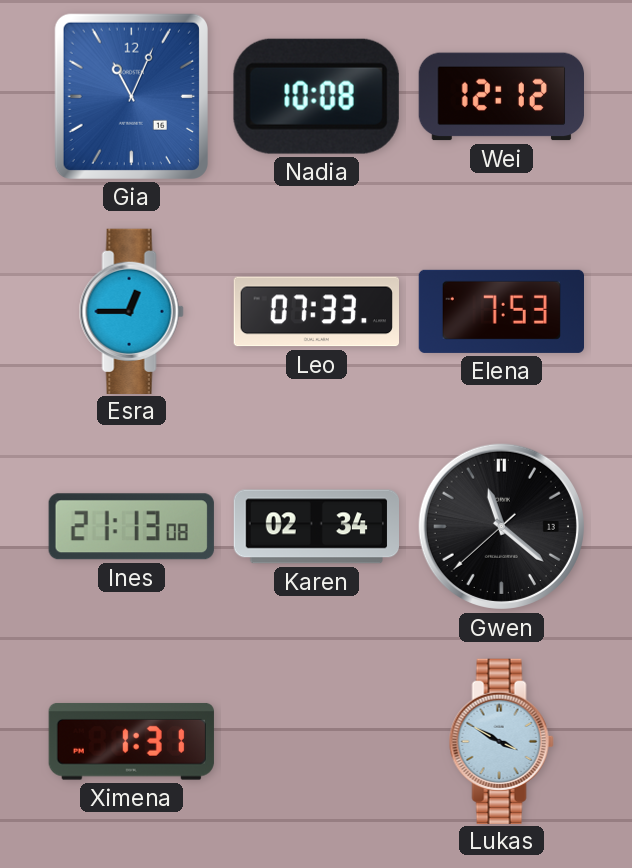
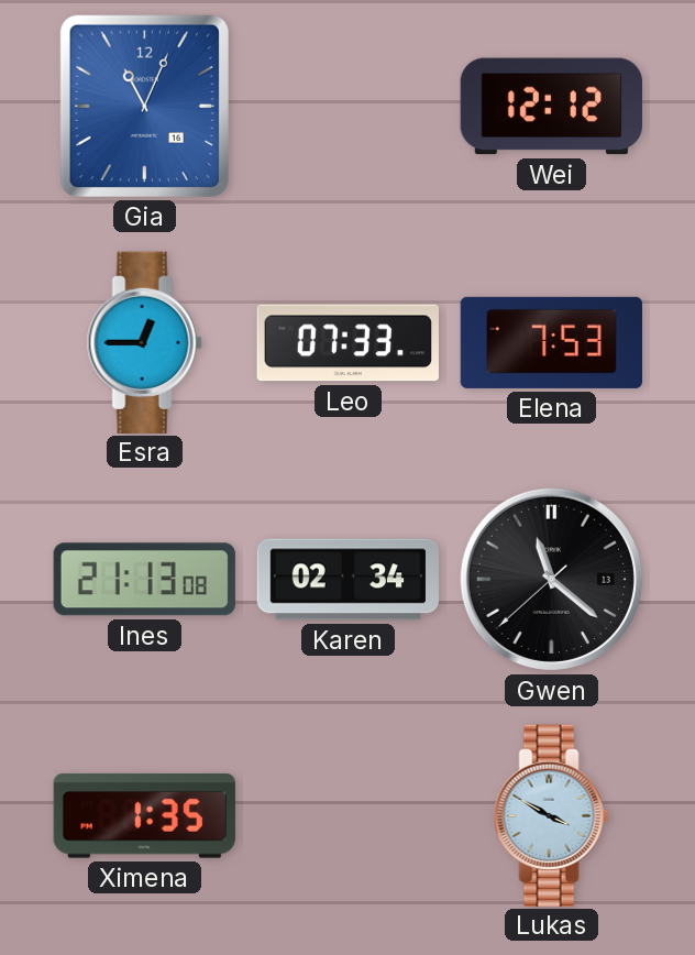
Nadia: 10:08 -> none (316, 96)
Ximena: 1:31 -> 1:35 (144, 815)
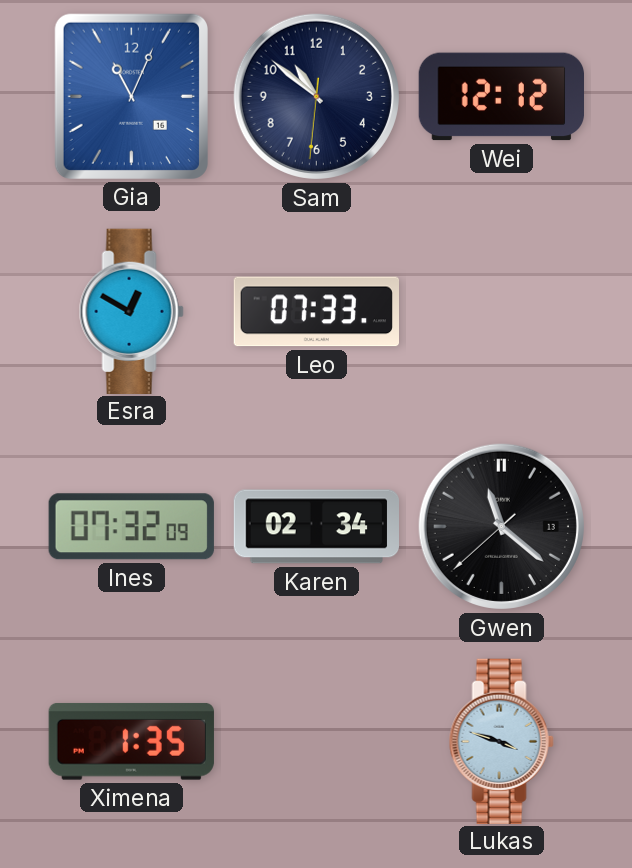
Sam: none -> 10:51 (316, 96)
Esra: 12:45 -> 12:50 (131, 311)
Elena: 7:53 -> none (551, 342)
Ines: 21:13 -> 07:32 (131, 527)
Lukas: 3:50 -> 3:48 (501, 741)
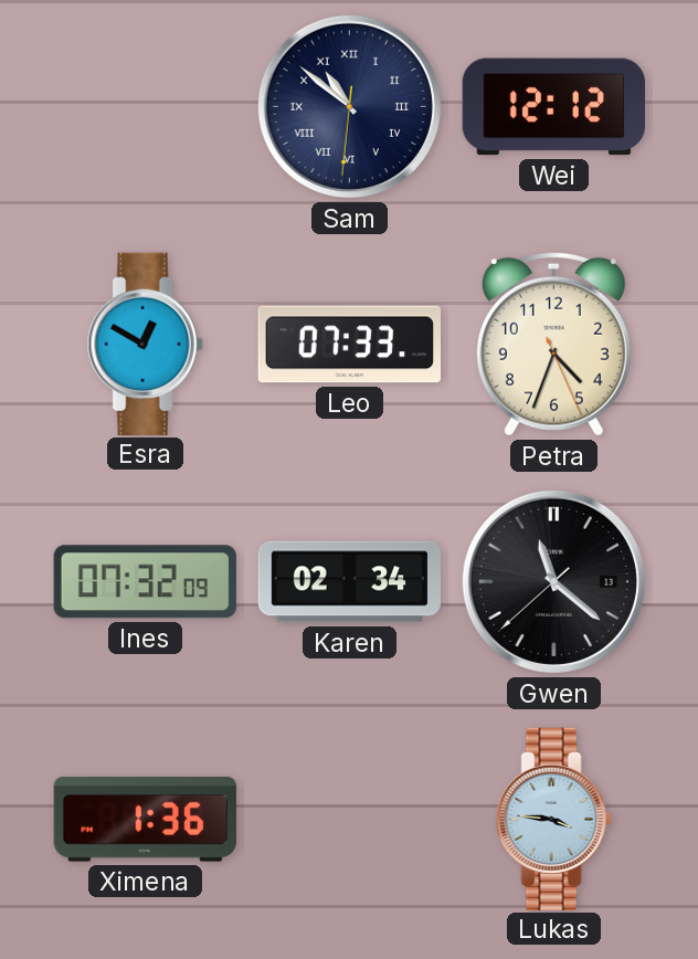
Gia: 11:04 -> none (131, 96)
Sam numerals: Arabic -> Roman (349, 106)
Petra: none -> 4:33 (553, 344)
Ximena: 1:35 -> 1:36 (145, 819)
Lukas: 3:48 -> 3:46 (553, 819)
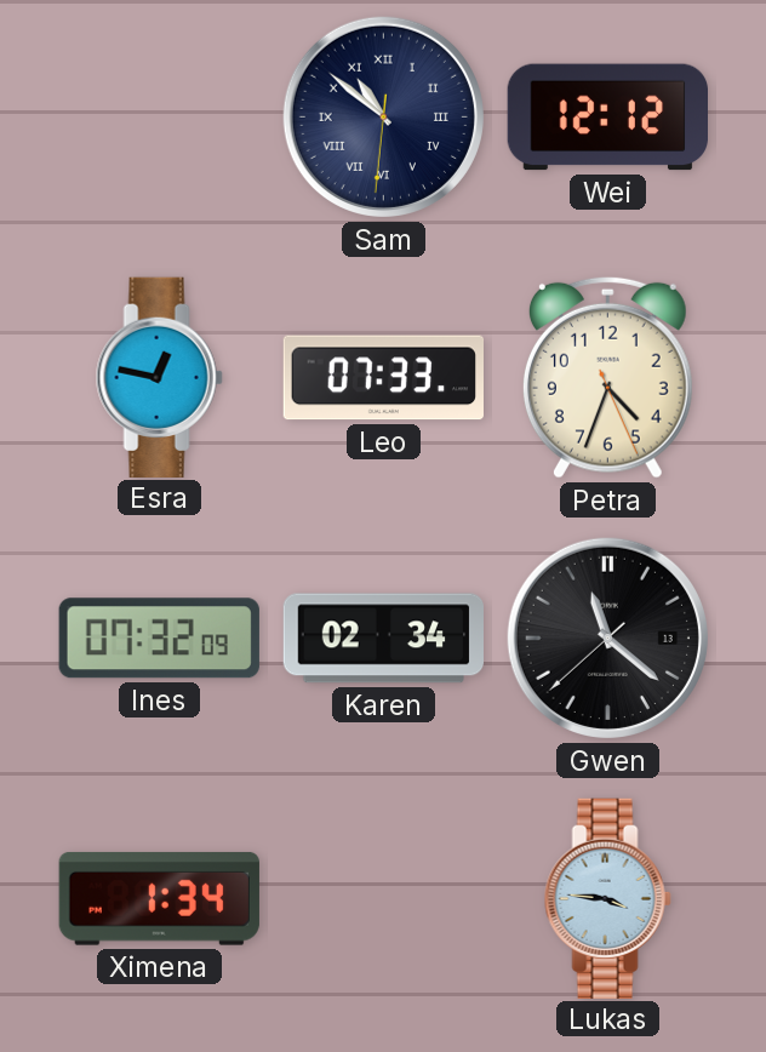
Esra: 12:50 -> 12:47 (159, 377)
Ximena: 1:36 -> 1:34 (159, 898)
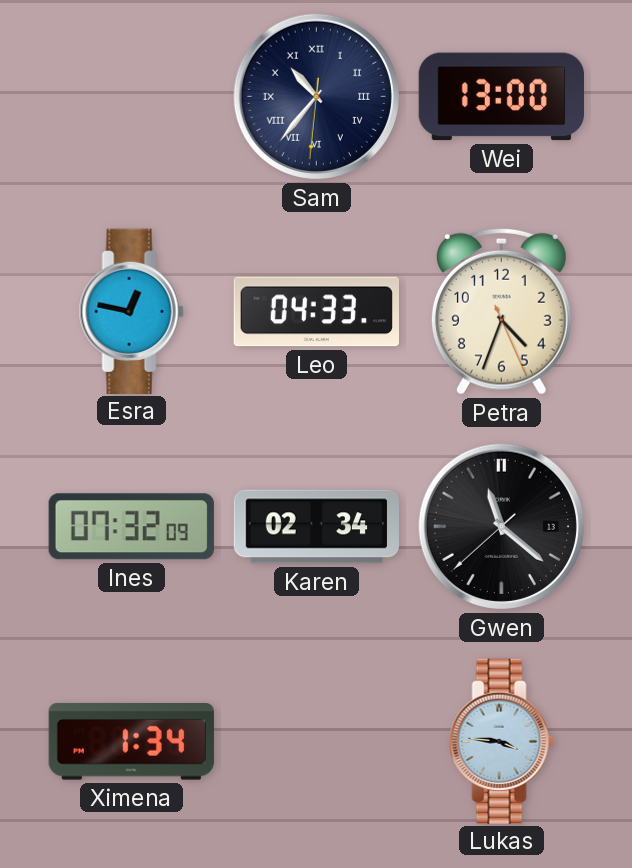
Sam: 10:51 -> 10:36 (316, 96)
Wei: 12:12 -> 13:00 (501, 97)
Leo: 07:33 -> 04:33 (316, 312)
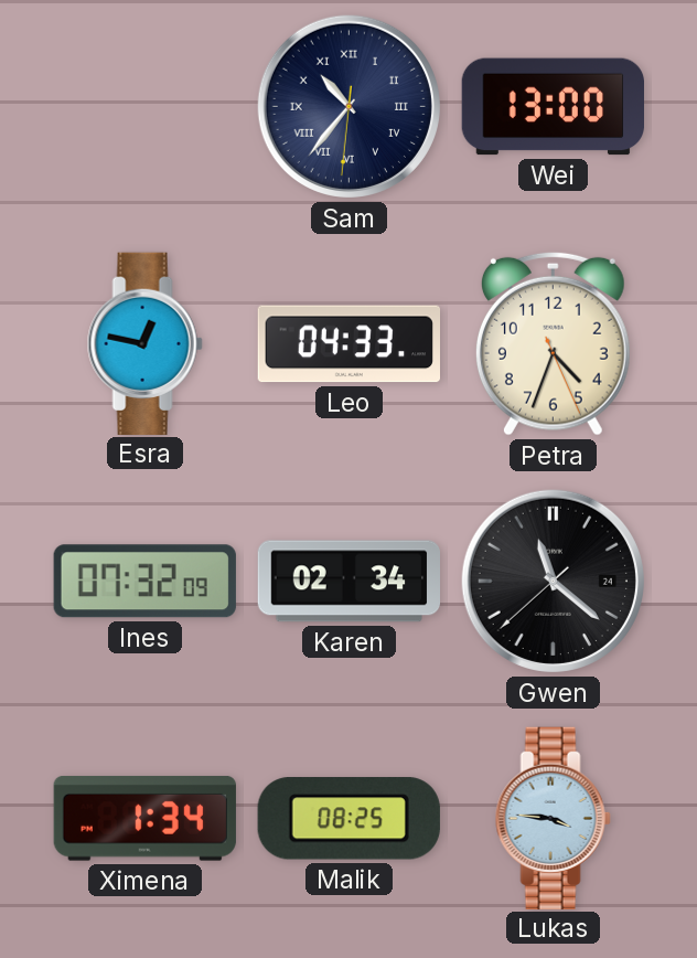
Gwen date: 13 -> 24 (553, 581)
Malik: none -> 08:25 (349, 819)
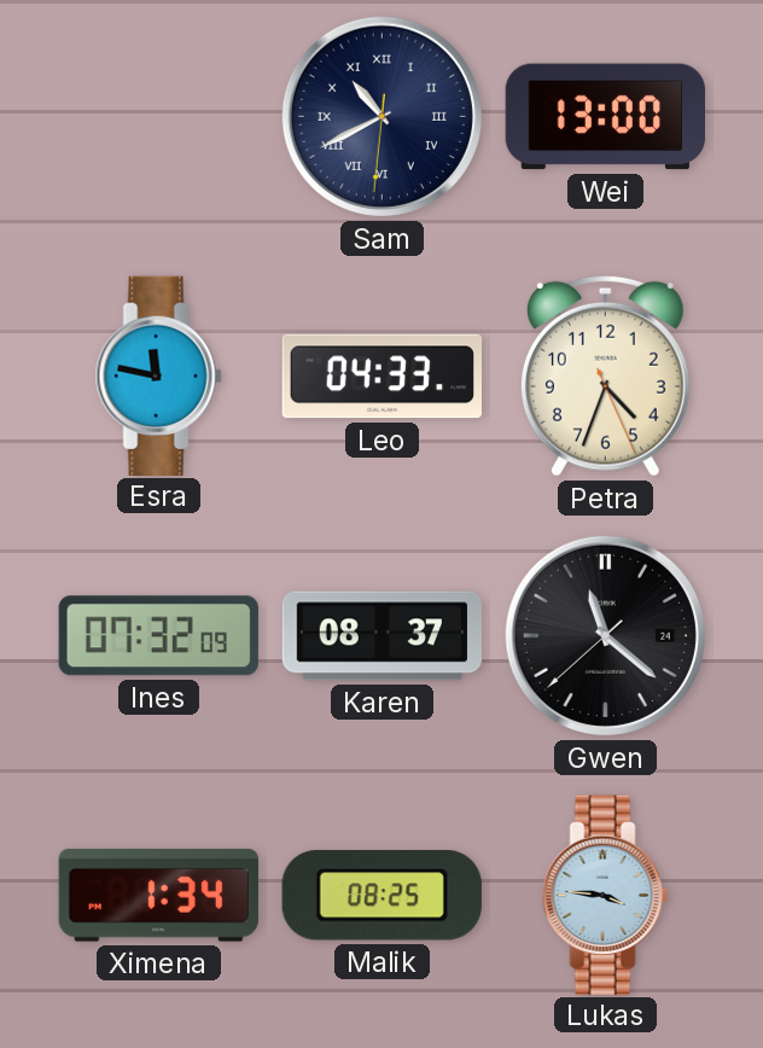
Sam: 10:36 -> 10:40 (381, 116)
Esra: 12:47 -> 11:47 (158, 375)
Karen: 02:34 -> 08:37 (381, 636)
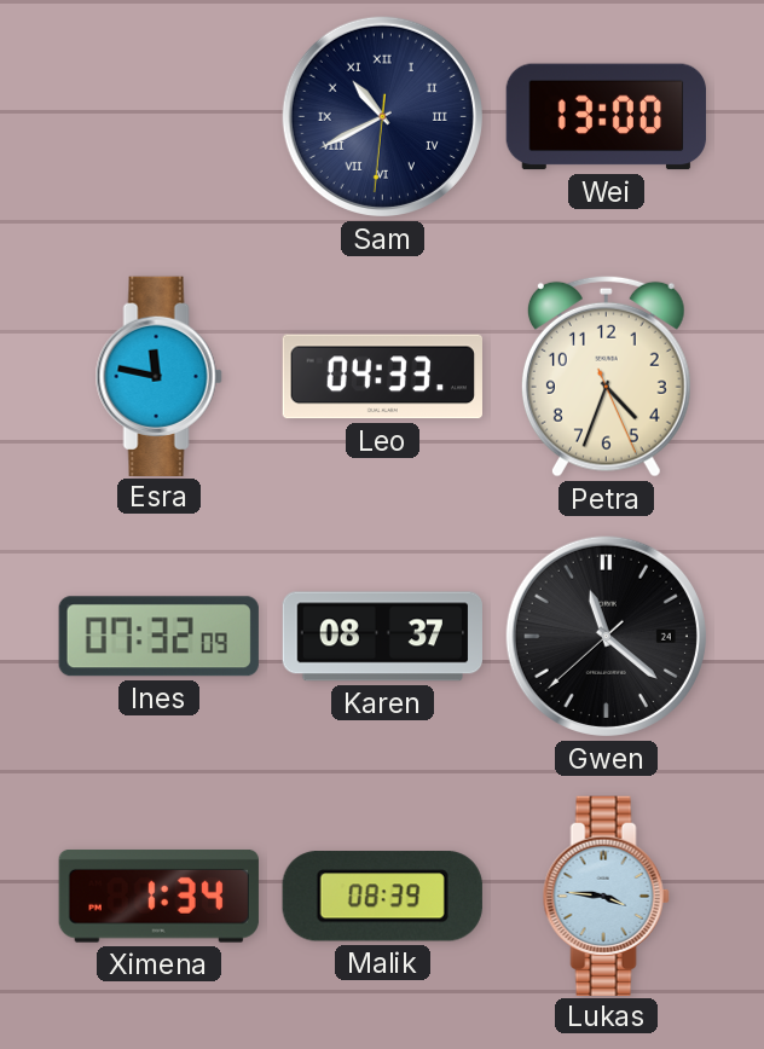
Malik: 08:25 -> 08:39 (382, 897)
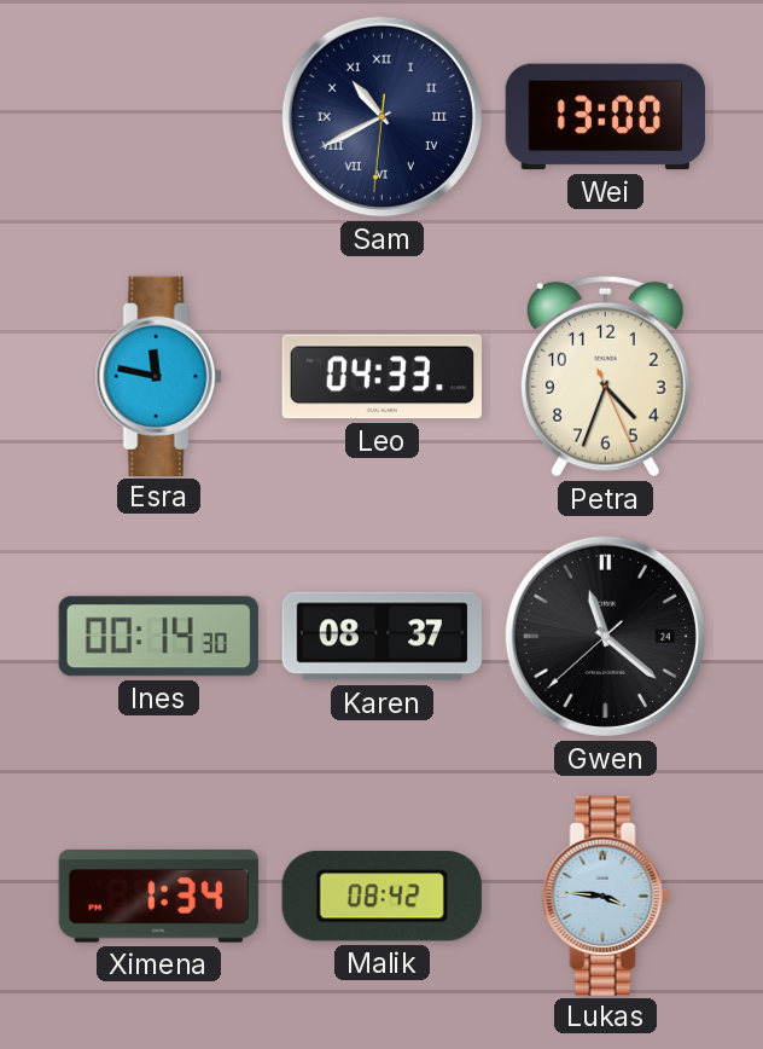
Ines: 07:32 -> 00:14 (158, 637)
Malik: 08:39 -> 08:42 (381, 897)
